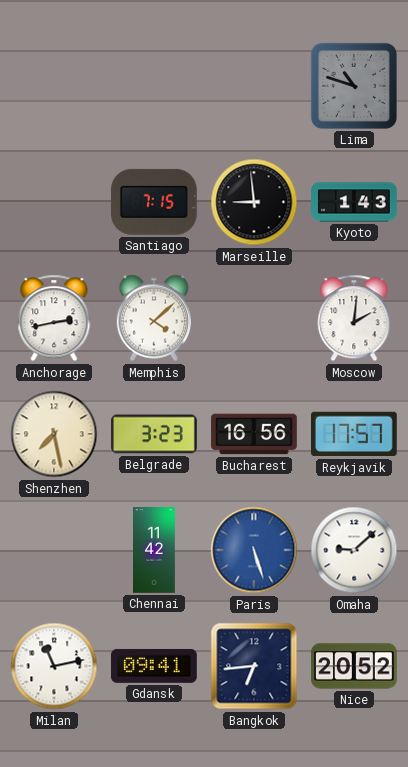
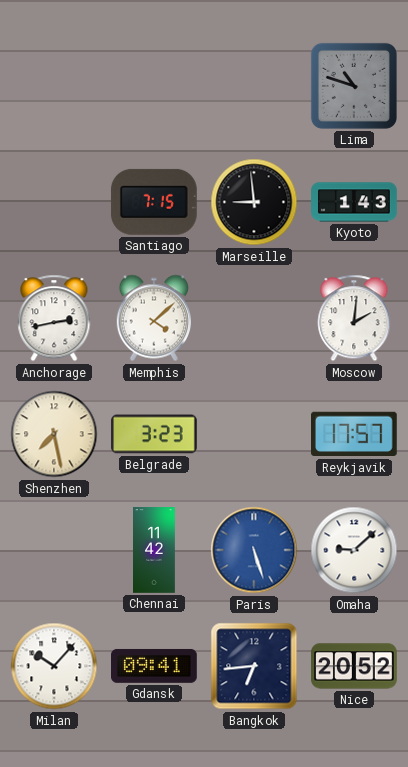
Bucharest: 16:56 -> none (254, 434)
Milan: 11:13 -> 10:07 (54, 666)
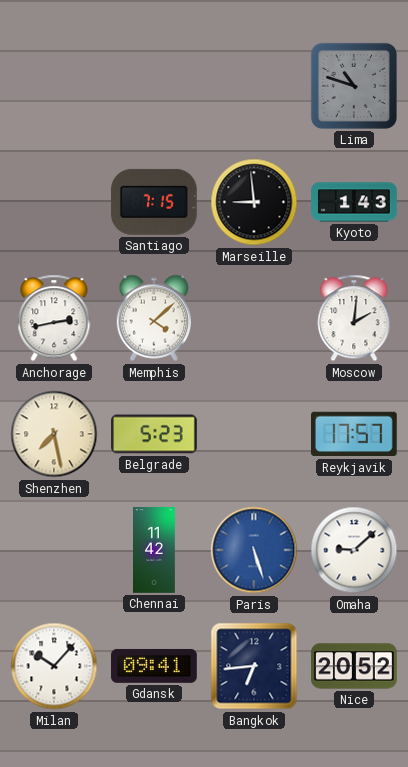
Belgrade: 3:23 -> 5:23 (154, 434)
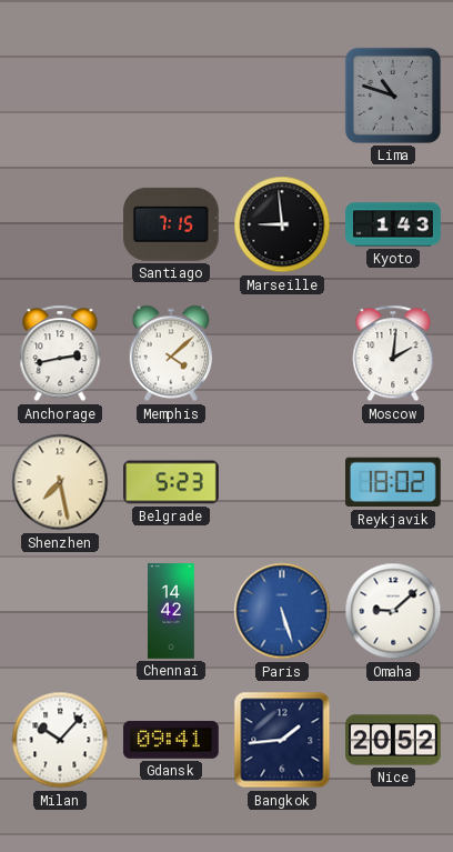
Reykjavik: 17:57 -> 18:02 (394, 482)
Chennai: 11:42 -> 14:42 (172, 611)
Bangkok: 6:44 -> 1:44 (282, 740)
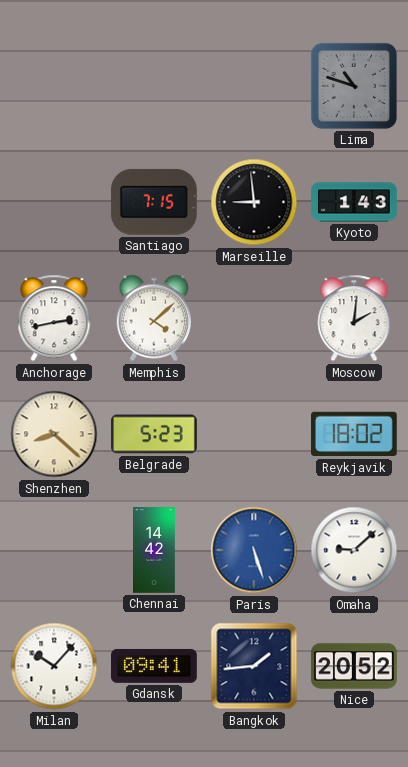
Shenzhen: 7:28 -> 8:22 (54, 434)
